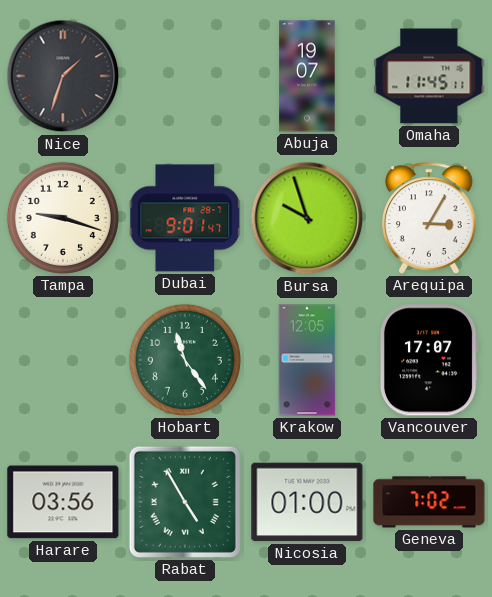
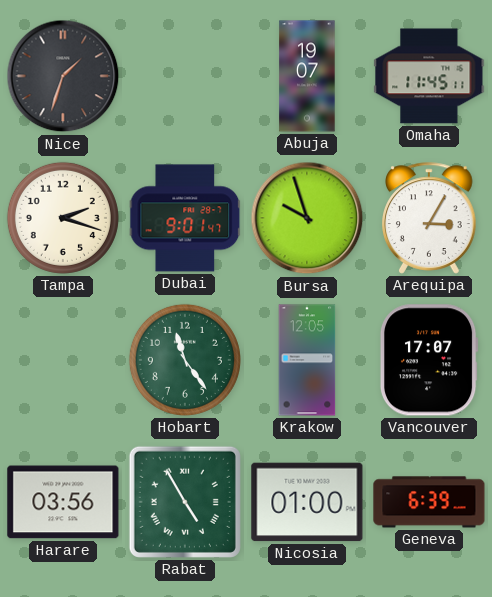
Tampa: 9:18 -> 2:18 (63, 218)
Geneva: 7:02 -> 6:39 (429, 502)
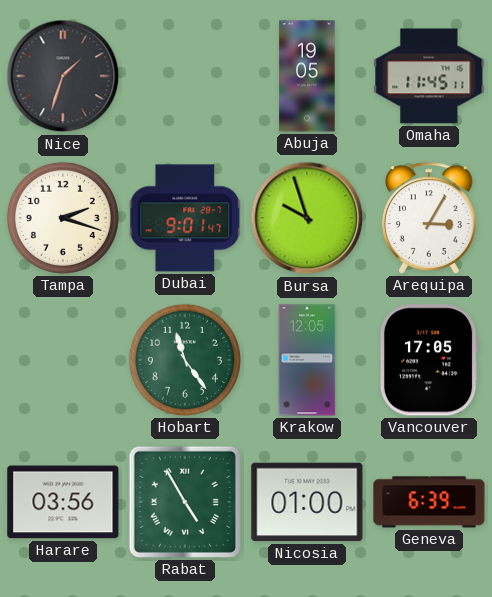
Abuja: 19:07 -> 19:05 (307, 76)
Vancouver: 17:07 -> 17:05 (429, 360)
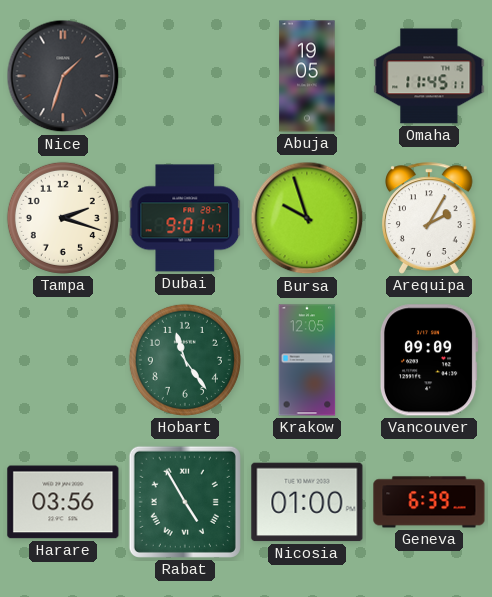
Arequipa: 3:05 -> 2:05 (430, 218)
Vancouver: 17:05 -> 09:09 (429, 360)
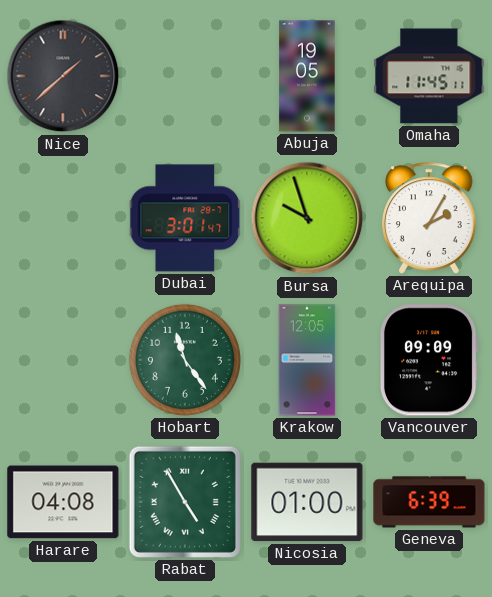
Nice: 1:33 -> 1:38 (63, 76)
Tampa: 2:18 -> none (63, 218)
Dubai: 9:01 -> 3:01 (185, 218)
Harare: 03:56 -> 04:08 (63, 502)
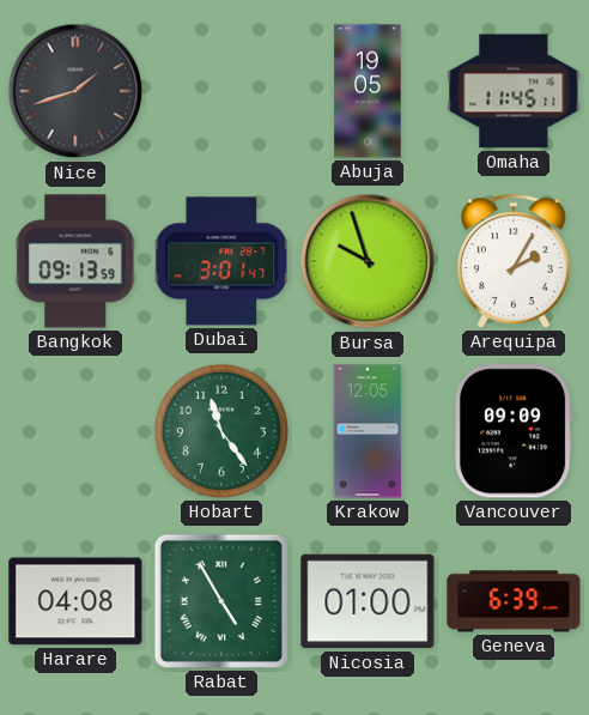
Nice: 1:38 -> 1:42 (75, 91)
Bangkok: none -> 09:13 (75, 261)
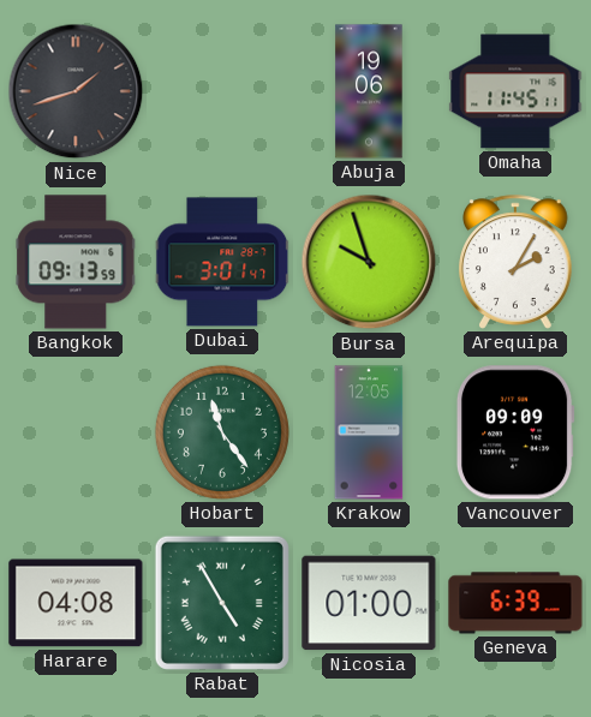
Abuja: 19:05 -> 19:06 (369, 91)
